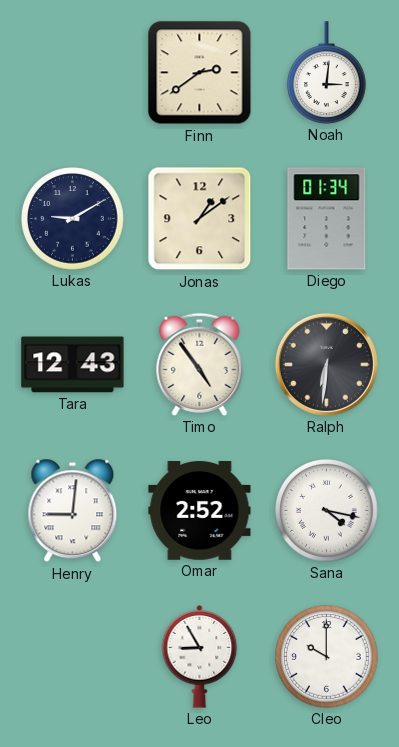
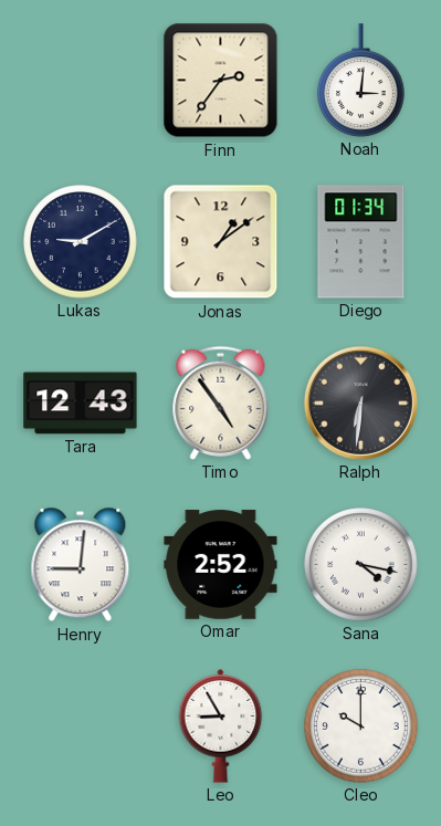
Finn: 2:39 -> 2:36 (221, 81)
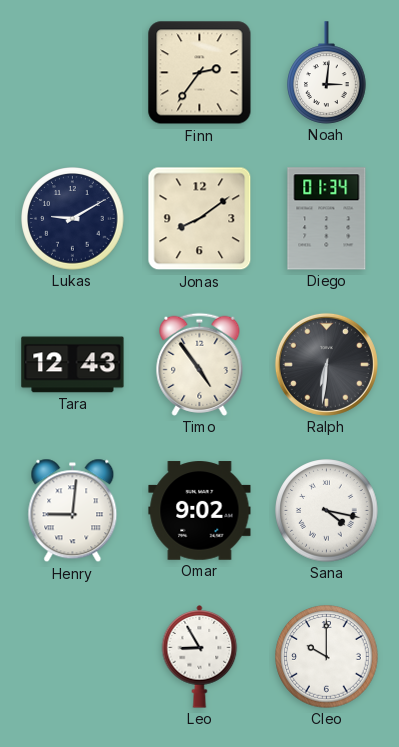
Jonas: 1:09 -> 8:09 (200, 219)
Omar: 2:52 -> 9:02 (200, 511)
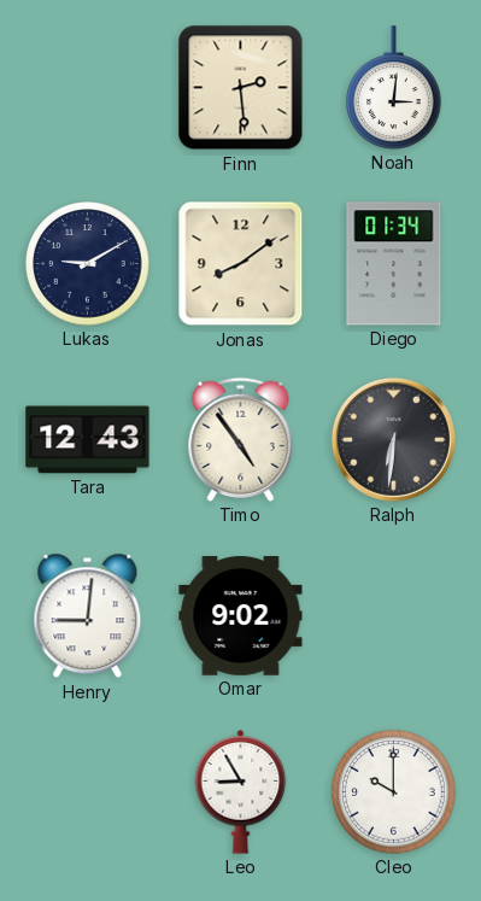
Finn: 2:36 -> 2:29 (241, 88)
Sana: 4:17 -> none (327, 511)
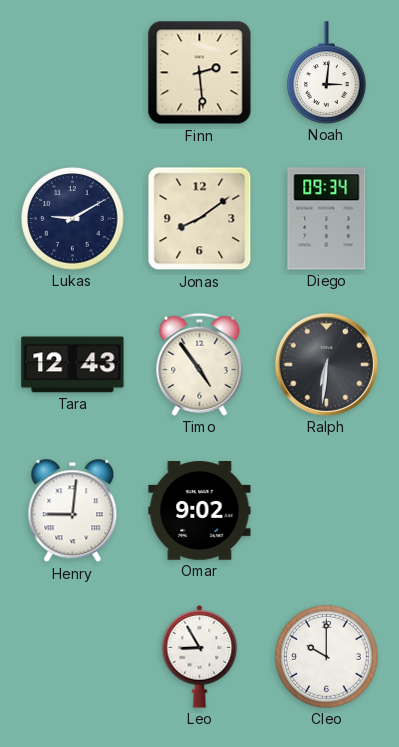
Diego: 01:34 -> 09:34 (327, 219)
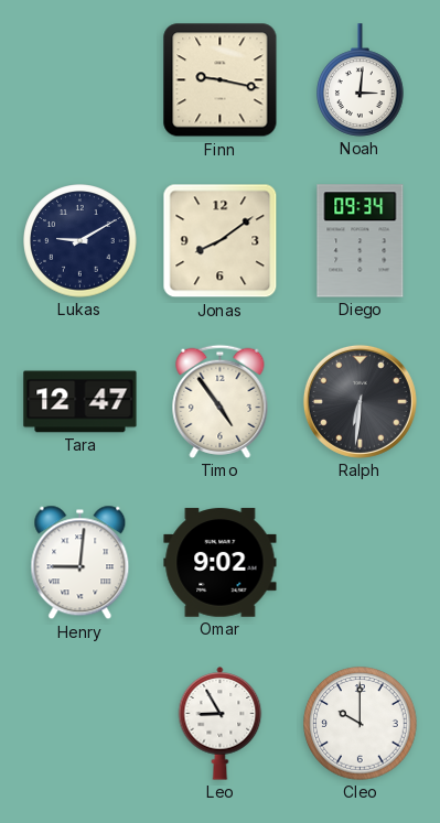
Finn: 2:29 -> 9:17 (221, 80)
Tara: 12:43 -> 12:47 (81, 402)
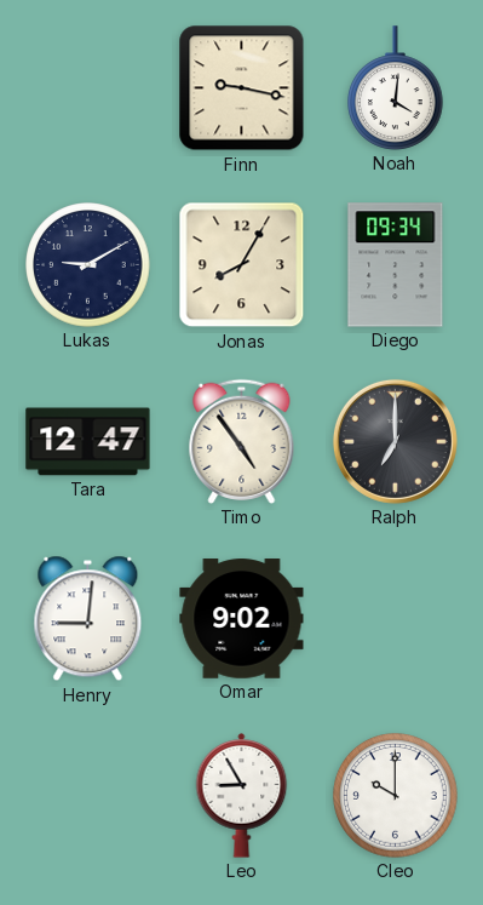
Noah: 3:01 -> 4:01 (396, 88)
Jonas: 8:09 -> 8:05 (242, 265)
Ralph: 6:31 -> 7:00 (395, 441)
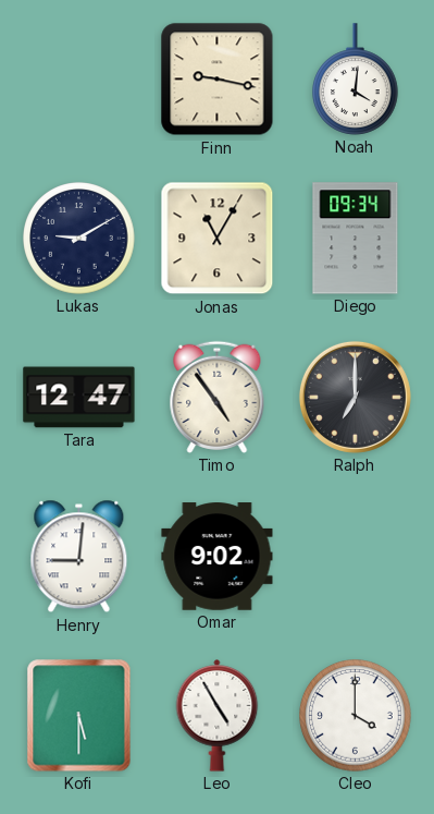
Jonas: 8:05 -> 11:05 (218, 239)
Kofi: none -> 5:30 (79, 716)
Leo: 8:55 -> 4:55 (218, 716)
Cleo: 10:00 -> 4:00 (356, 716)
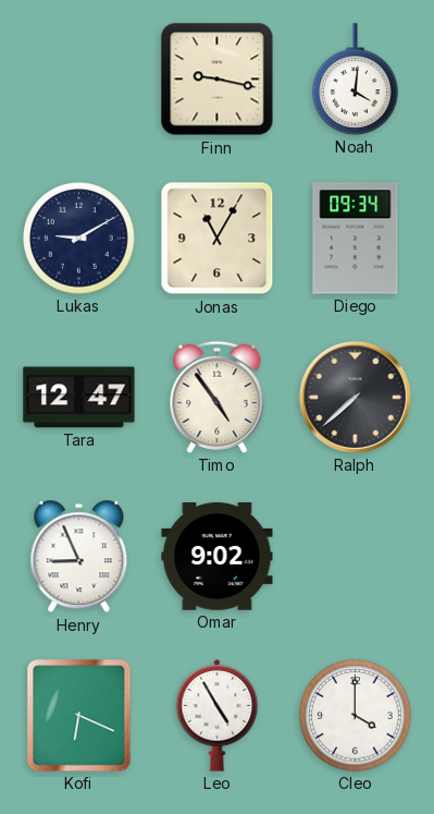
Ralph: 7:00 -> 7:38 (355, 397)
Henry: 9:01 -> 8:56 (79, 557)
Kofi: 5:30 -> 6:19 (79, 716)
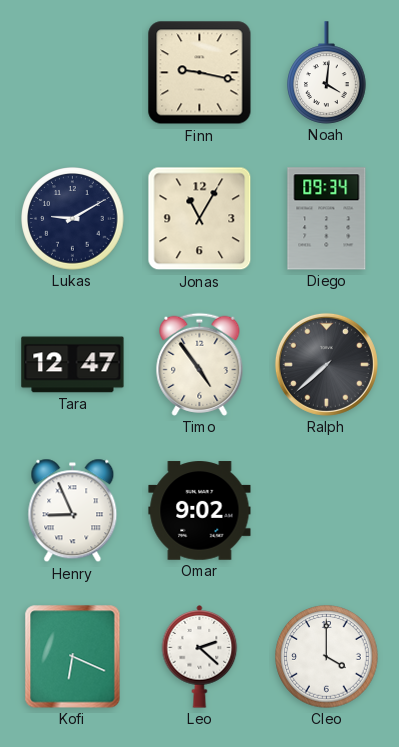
Leo: 4:55 -> 2:22 (200, 657)
